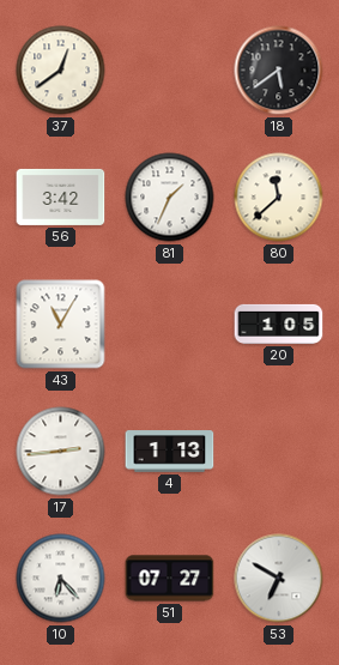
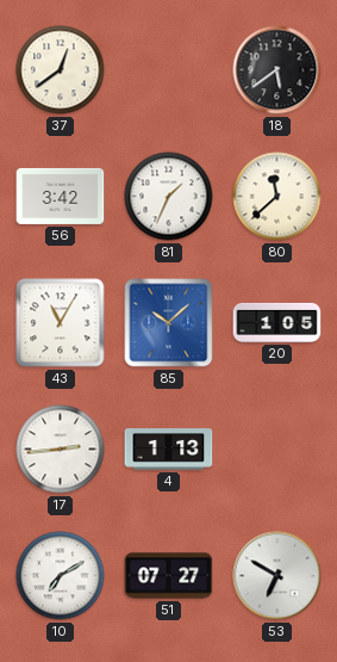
85: none -> 10:08 (169, 323)
10: 6:23 -> 7:10 (61, 576)
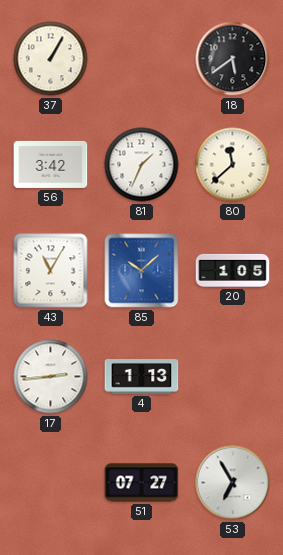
37: 12:39 -> 1:05 (51, 59)
10: 7:10 -> none (61, 576)
53: 6:50 -> 6:55 (233, 483)
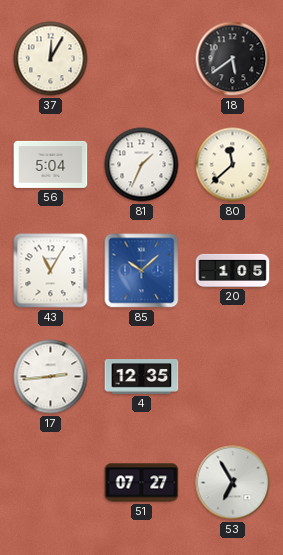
37: 1:05 -> 12:05 (51, 59)
56: 3:42 -> 5:04 (51, 164)
4: 1:13 -> 12:35 (142, 377)
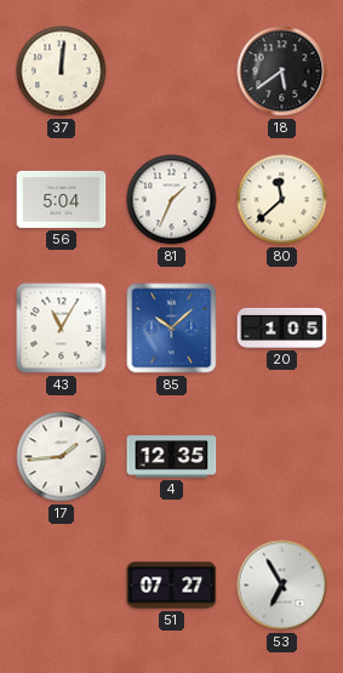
37: 12:05 -> 12:01 (62, 72)
17: 2:44 -> 1:44 (62, 457)
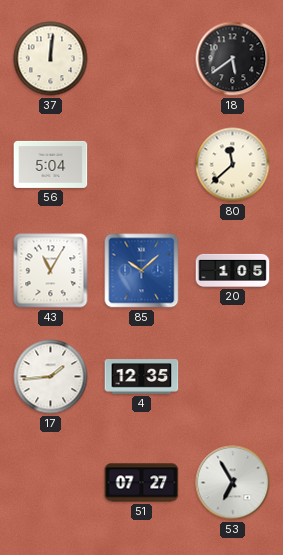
81: 1:34 -> none (172, 200)
